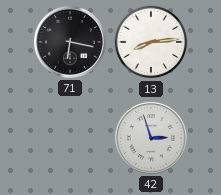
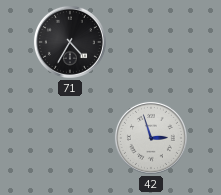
71: 6:17 -> 4:35 (70, 42)
13: 8:14 -> none (151, 42)
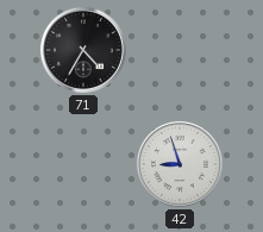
42: 2:57 -> 8:57 (180, 164)
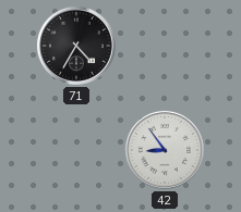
42: 8:57 -> 8:54 (165, 150)
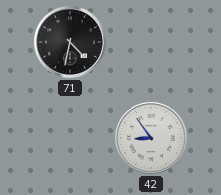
71: 4:35 -> 4:32 (70, 42)
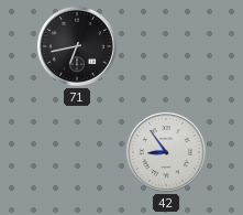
71: 4:32 -> 6:43 (77, 46)
